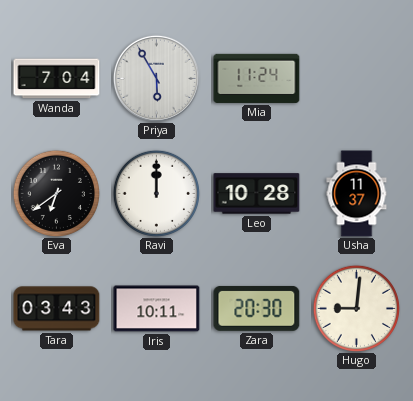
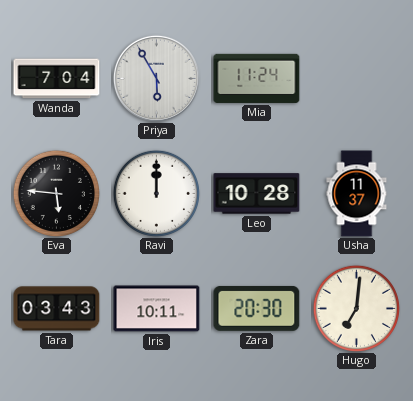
Eva: 6:39 -> 5:46 (56, 193)
Hugo: 9:01 -> 7:01 (356, 308)
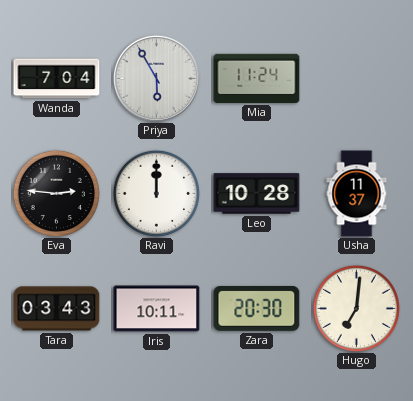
Eva: 5:46 -> 2:46 (56, 193)
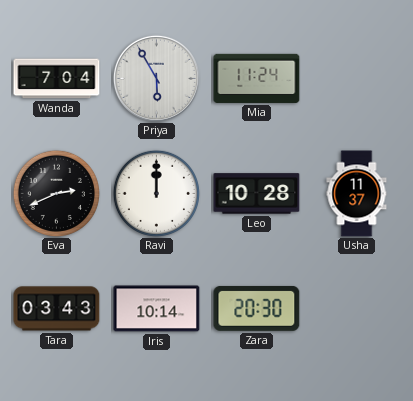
Eva: 2:46 -> 2:41 (56, 193)
Iris: 10:11 -> 10:14 (157, 309)
Hugo: 7:01 -> none (356, 308)
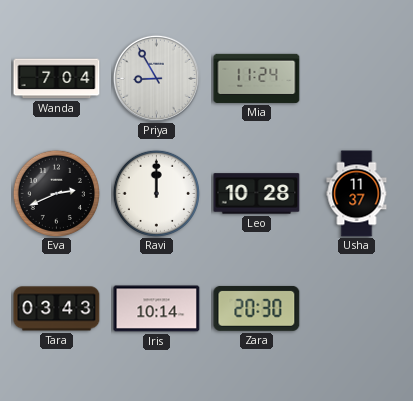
Priya: 5:55 -> 8:55 (156, 78)
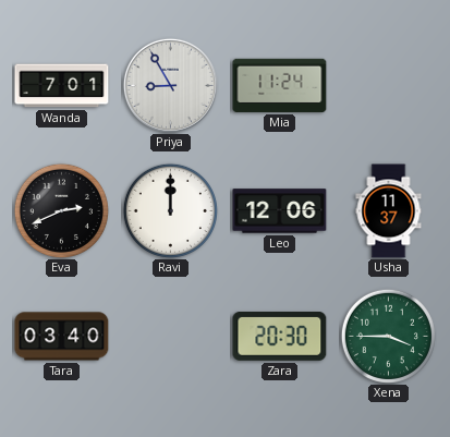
Wanda: 7:04 -> 7:01 (62, 86)
Leo: 10:28 -> 12:06 (280, 211)
Tara: 03:43 -> 03:40 (62, 337)
Iris: 10:14 -> none (157, 309)
Xena: none -> 3:45 (388, 336)
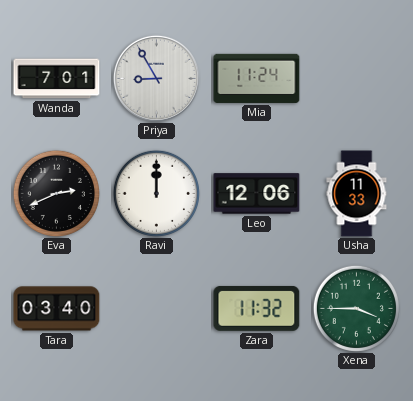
Usha: 11:37 -> 11:33 (357, 194)
Zara: 20:30 -> 11:32 (257, 308)
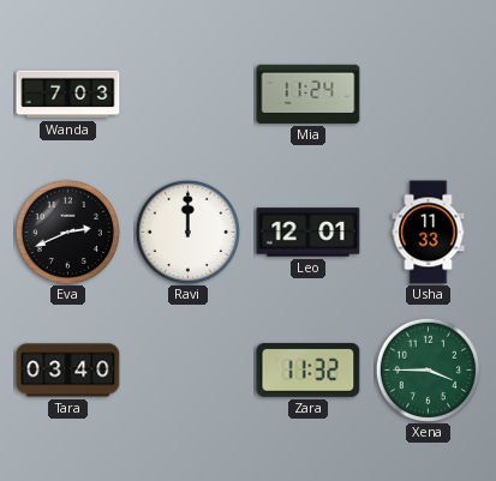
Wanda: 7:01 -> 7:03 (68, 95)
Priya: 8:55 -> none (156, 78)
Leo: 12:06 -> 12:01 (309, 233)
